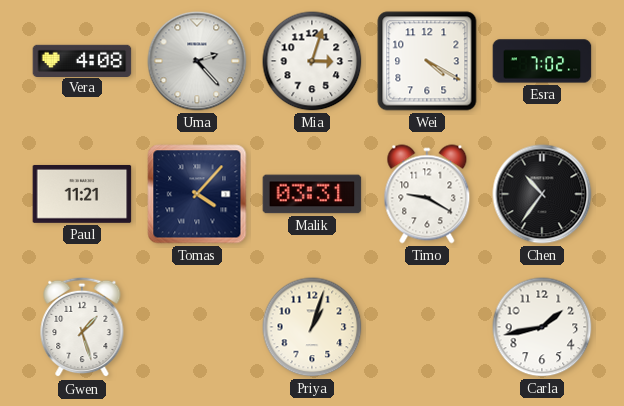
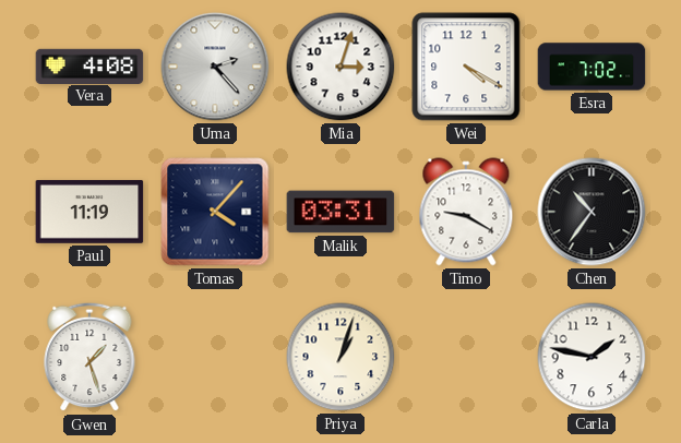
Paul: 11:21 -> 11:19 (89, 212)
Carla: 1:43 -> 1:47 (592, 357)
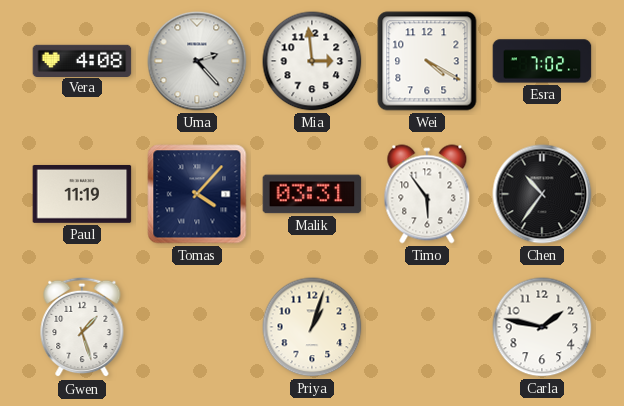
Mia: 3:03 -> 2:59 (312, 61)
Timo: 9:20 -> 5:54 (427, 194)
